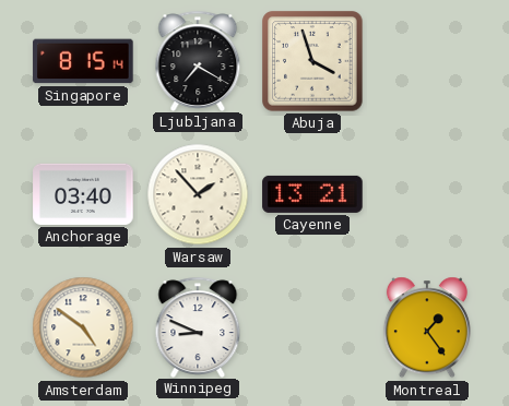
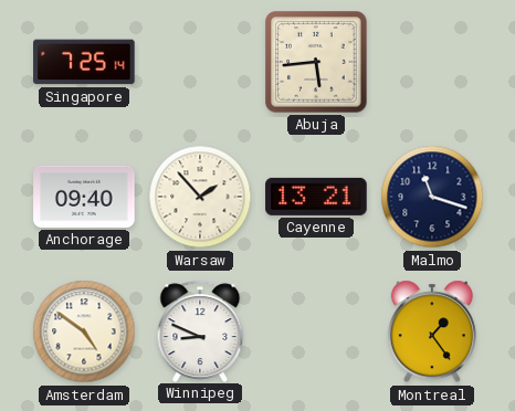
Singapore: 8:15 -> 7:25 (84, 62)
Ljubljana: 7:20 -> none (198, 60)
Abuja: 3:57 -> 5:44 (316, 62)
Anchorage: 03:40 -> 09:40 (84, 197)
Malmo: none -> 11:18 (432, 197)
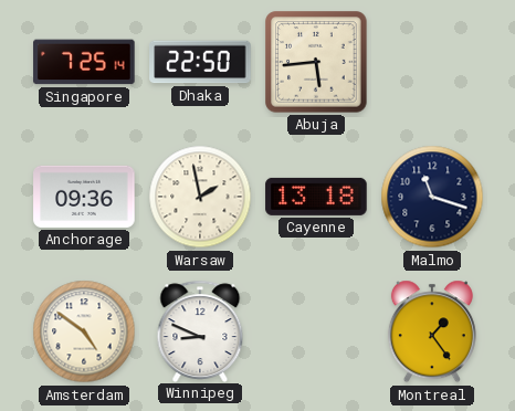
Dhaka: none -> 22:50 (200, 62)
Anchorage: 09:40 -> 09:36 (84, 197)
Warsaw: 1:53 -> 1:58 (200, 197)
Cayenne: 13:21 -> 13:18 (316, 197)
